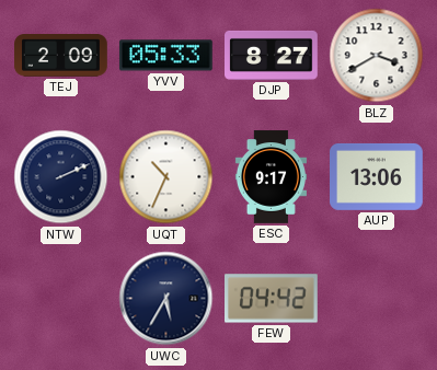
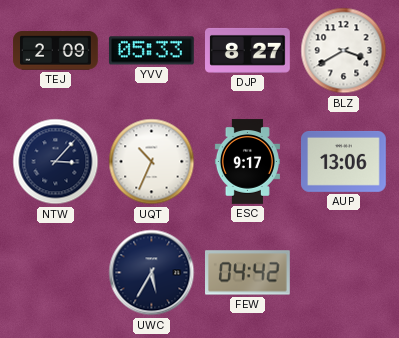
NTW: 2:11 -> 3:07 (56, 162)
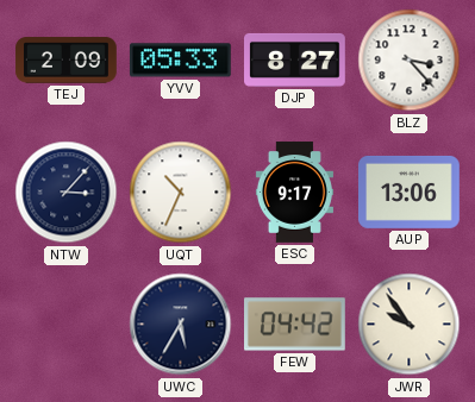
BLZ: 3:40 -> 3:23 (410, 61)
JWR: none -> 9:54 (410, 325)
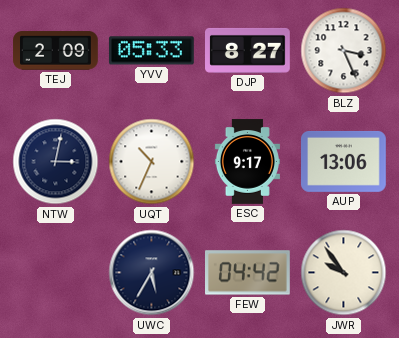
BLZ: 3:23 -> 3:26 (344, 51)
NTW: 3:07 -> 3:02 (56, 162)
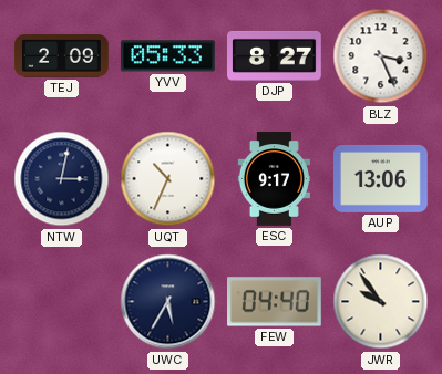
FEW: 04:42 -> 04:40 (275, 302)
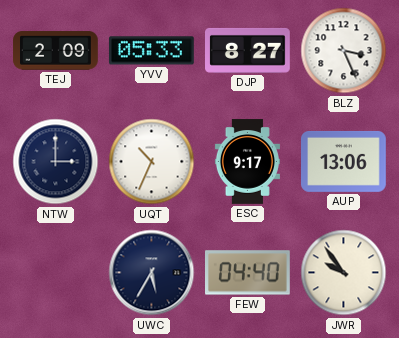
NTW: 3:02 -> 3:00 (56, 162)
